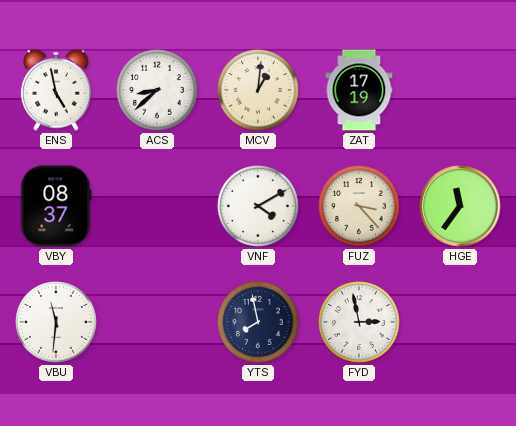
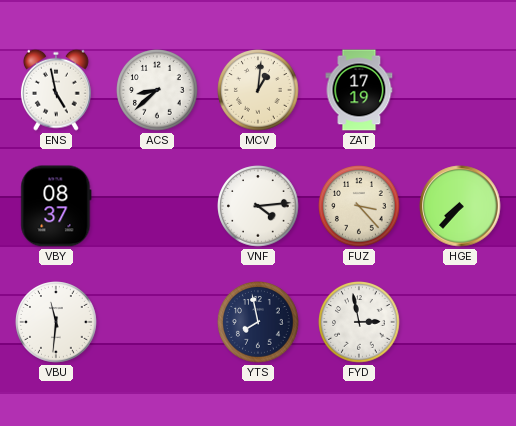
VNF: 4:10 -> 4:14 (258, 206)
HGE: 11:36 -> 7:37 (460, 206)
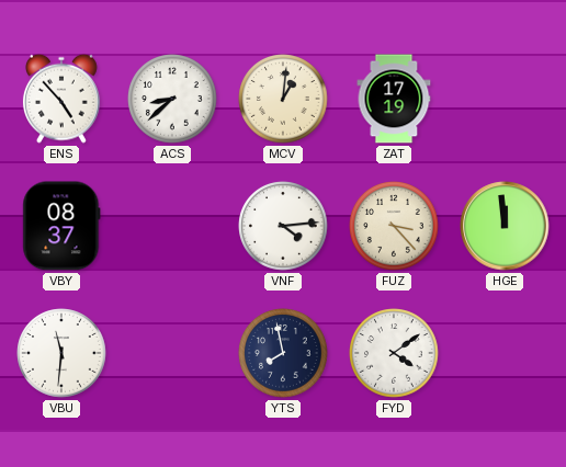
ENS: 4:58 -> 4:53 (61, 99)
HGE: 7:37 -> 11:59 (505, 226)
FYD: 2:58 -> 4:09 (394, 353)
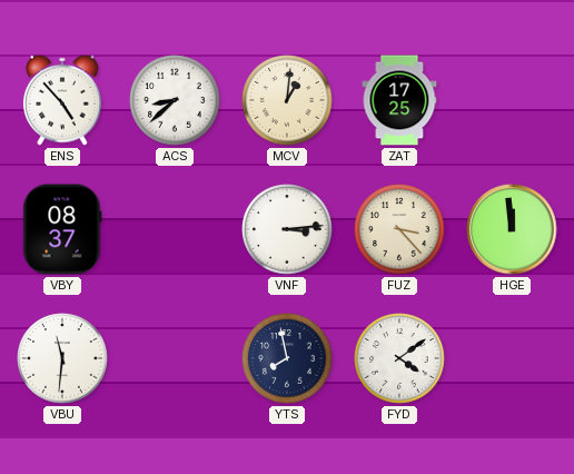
ZAT: 17:19 -> 17:25 (399, 100)
VNF: 4:14 -> 3:14 (287, 229)
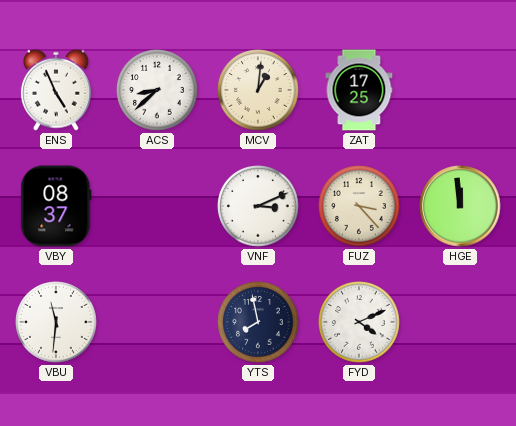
ENS: 4:53 -> 4:56 (56, 90)
VNF: 3:14 -> 3:11 (258, 206)
FYD: 4:09 -> 4:11 (359, 322)
